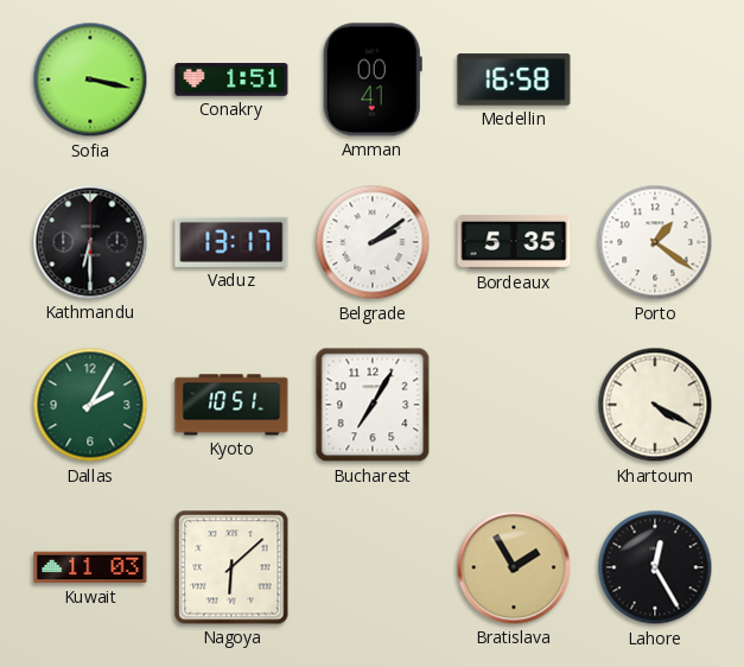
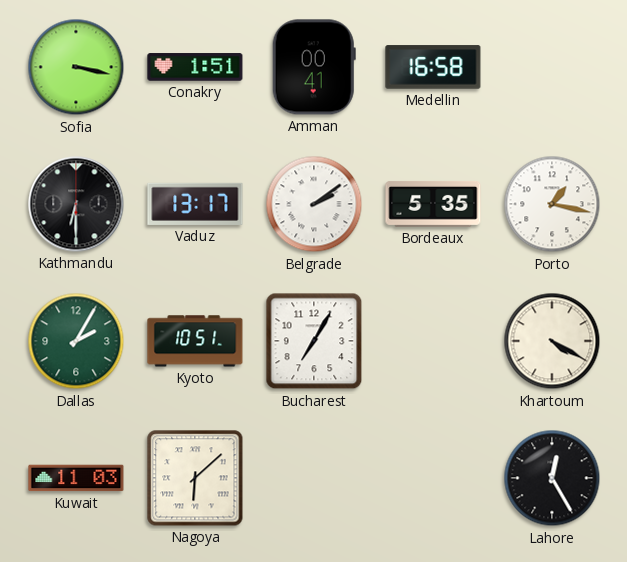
Porto: 1:21 -> 1:17 (552, 204)
Bratislava: 1:55 -> none (514, 567)
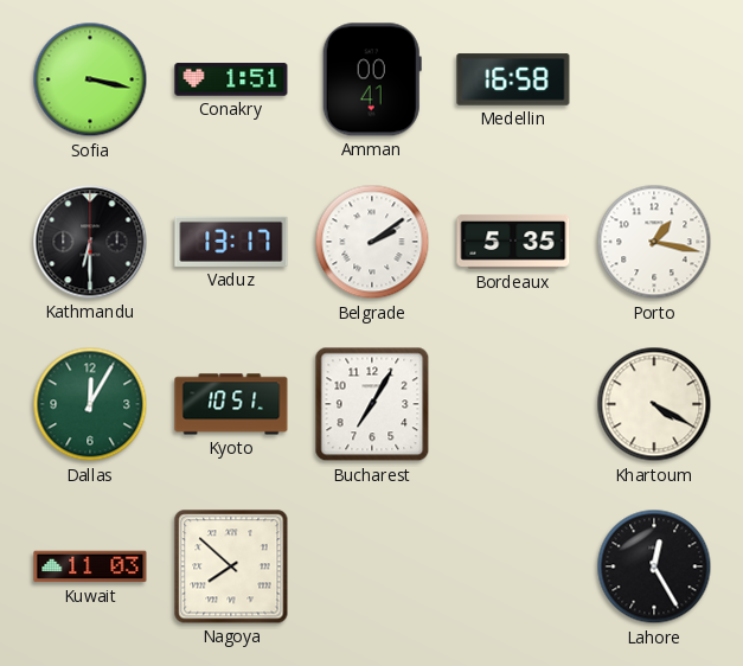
Dallas: 2:05 -> 12:05 (90, 404)
Nagoya: 6:08 -> 7:52 (231, 566)
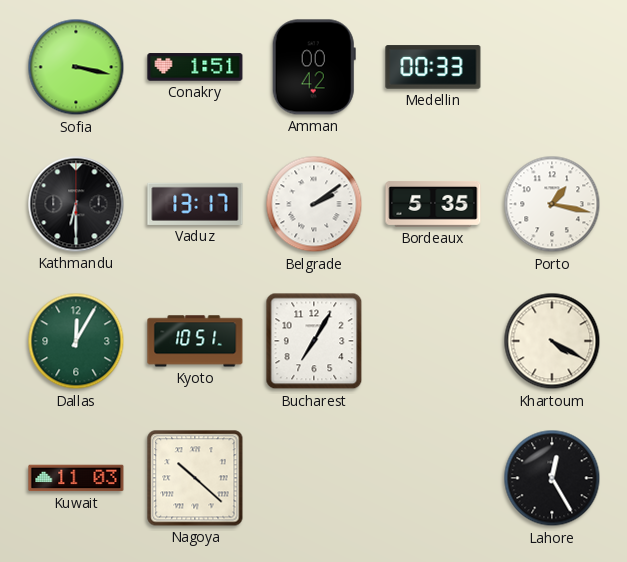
Amman: 00:41 -> 00:42 (314, 67)
Medellin: 16:58 -> 00:33 (433, 67)
Nagoya: 7:52 -> 10:22 (195, 478)
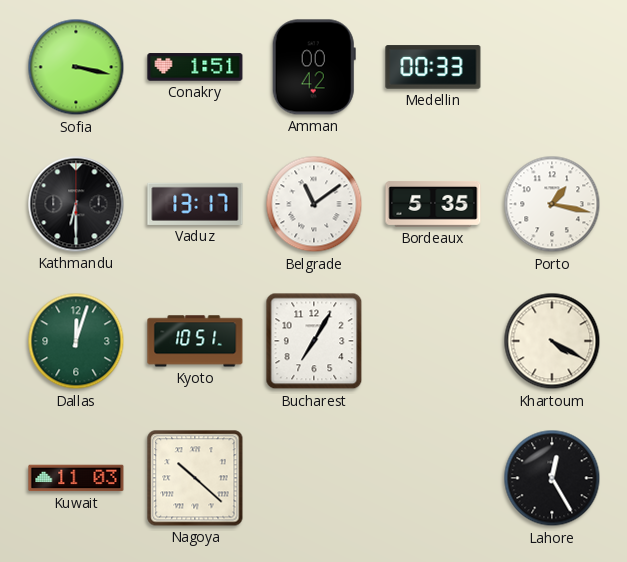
Belgrade: 2:09 -> 11:09 (314, 204)
Dallas: 12:05 -> 12:03 (76, 341)
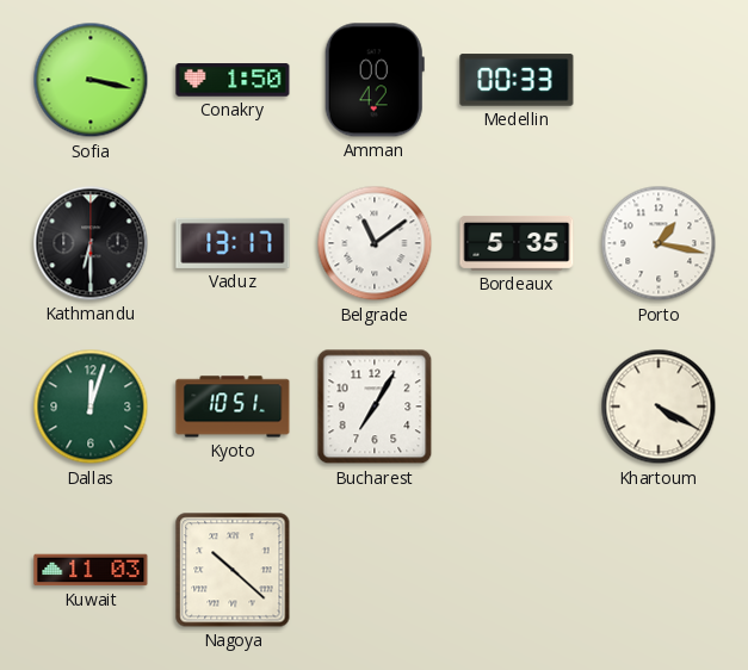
Conakry: 1:51 -> 1:50 (233, 80)
Lahore: 12:25 -> none (552, 478)
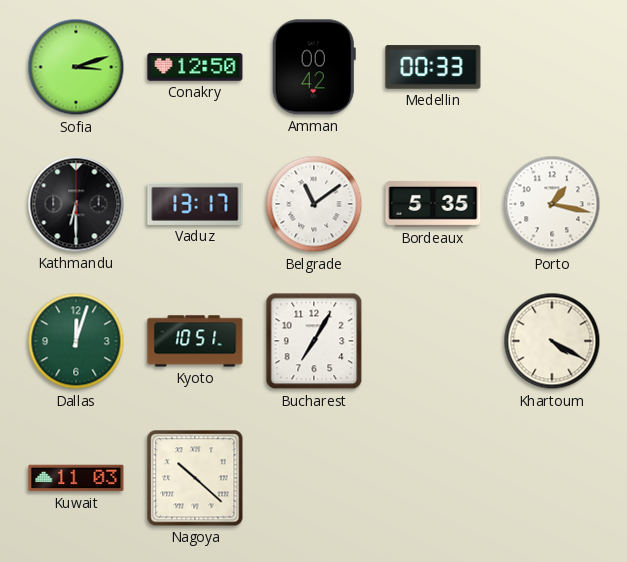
Sofia: 3:17 -> 3:12 (76, 67)
Conakry: 1:50 -> 12:50 (195, 67)
